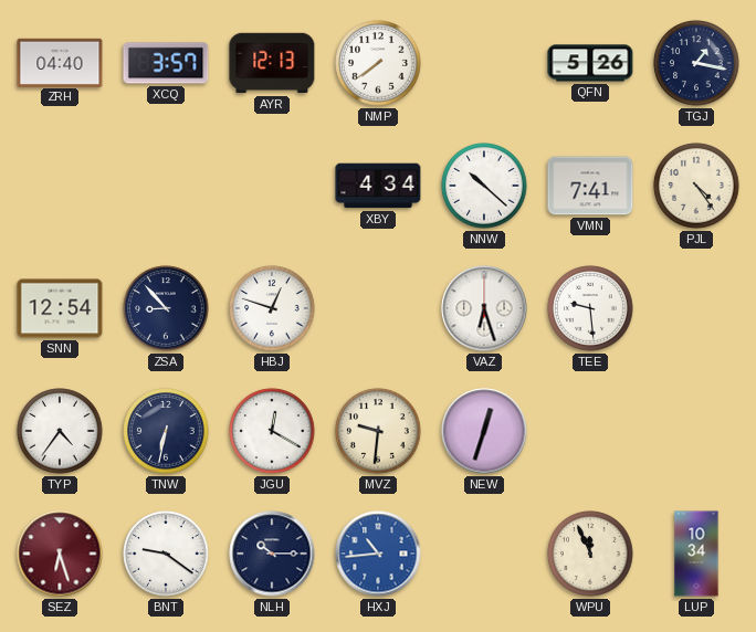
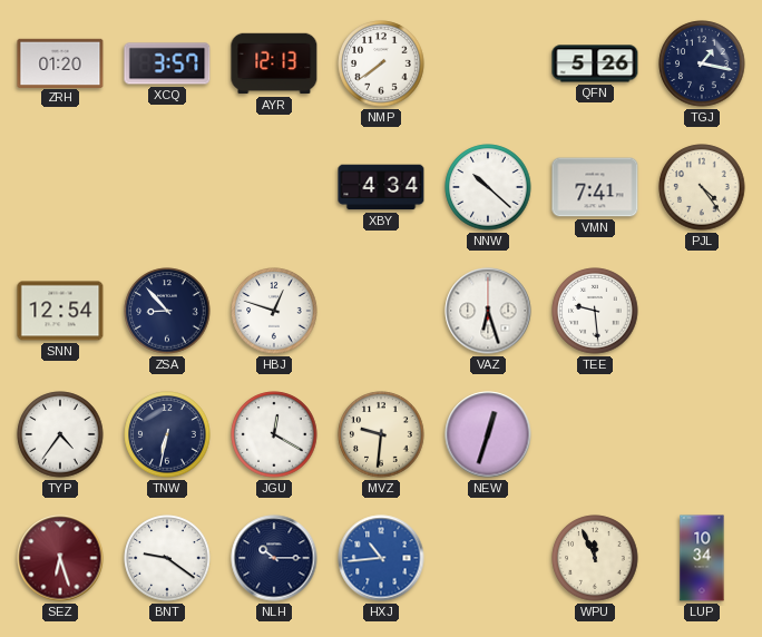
ZRH: 04:40 -> 01:20 (60, 62)
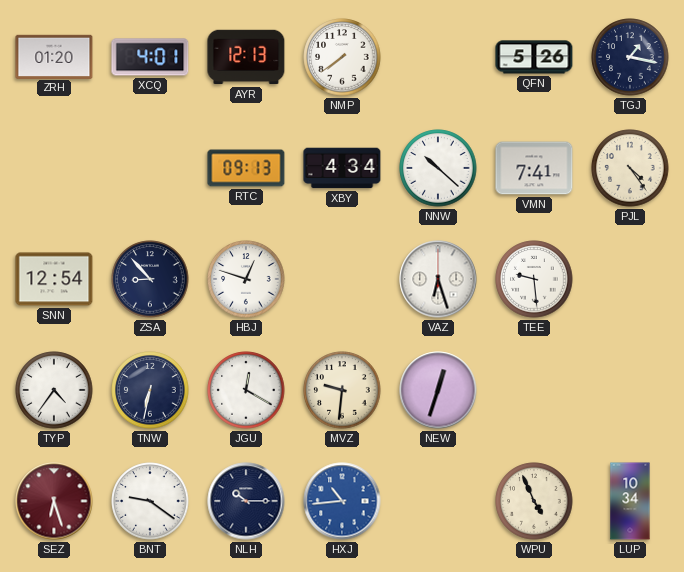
XCQ: 3:57 -> 4:01 (150, 57)
RTC: none -> 09:13 (246, 168)
WPU: 11:56 -> 4:56 (534, 501)
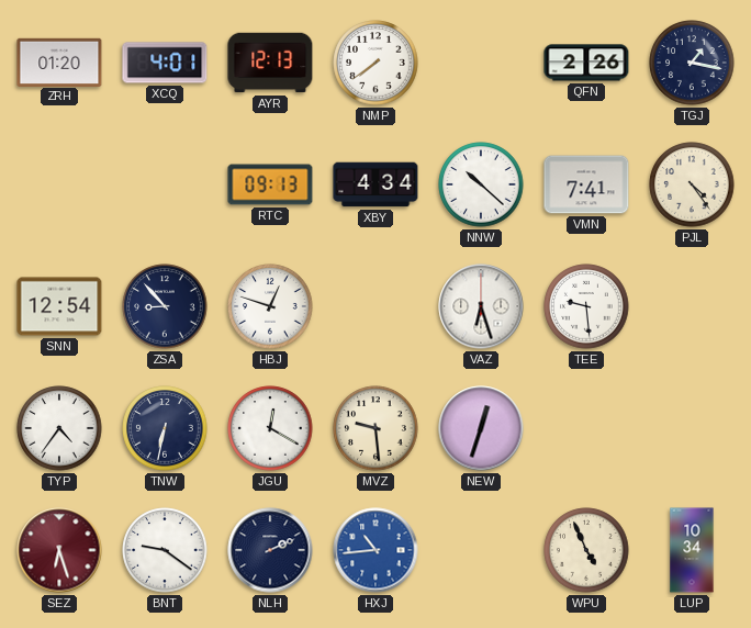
QFN: 5:26 -> 2:26 (586, 63)
MVZ: 9:31 -> 9:29 (375, 428)
NLH: 10:15 -> 2:11 (270, 550)
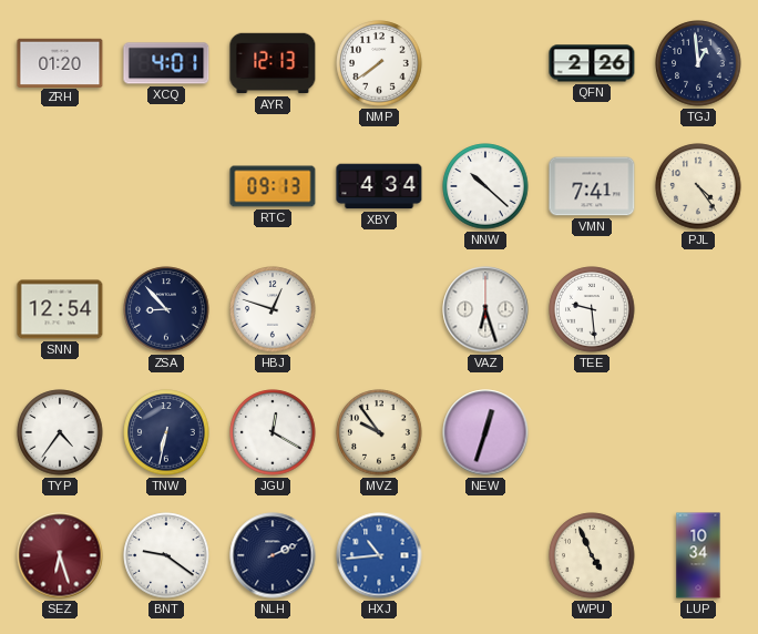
TGJ: 1:17 -> 12:59 (698, 63)
MVZ: 9:29 -> 9:54 (379, 432)
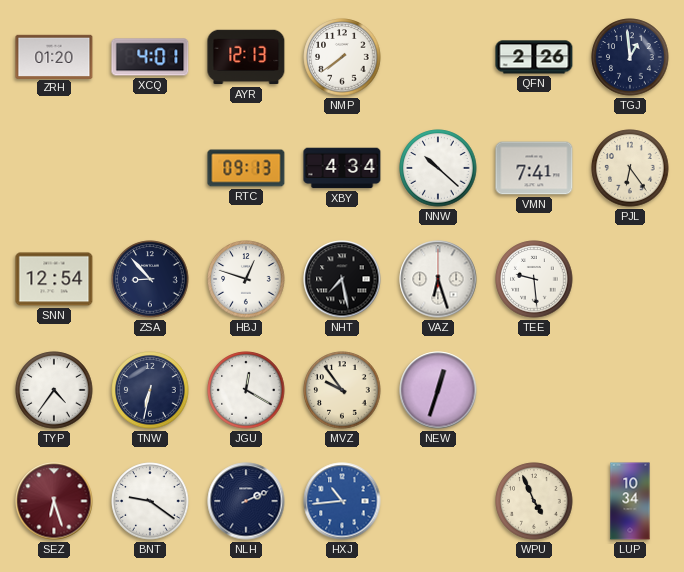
PJL: 4:24 -> 6:24 (630, 168)
NHT: none -> 7:28 (342, 279)
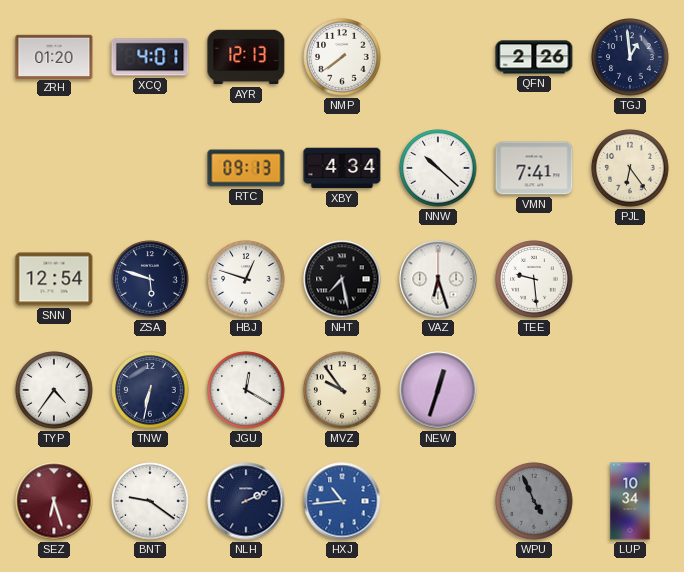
ZSA: 8:53 -> 5:48 (150, 279)
WPU dial: cream -> grey (534, 501)
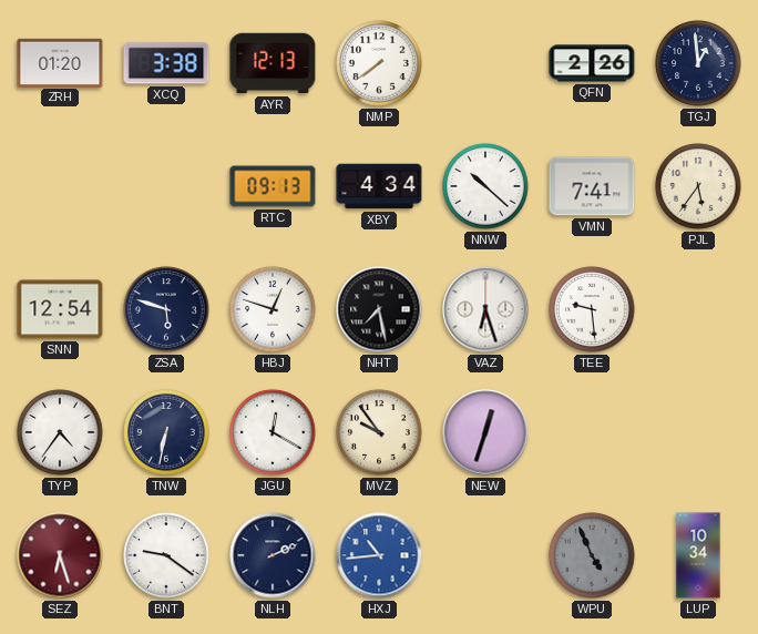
XCQ: 4:01 -> 3:38 (166, 63)
PJL: 6:24 -> 5:36 (698, 186)
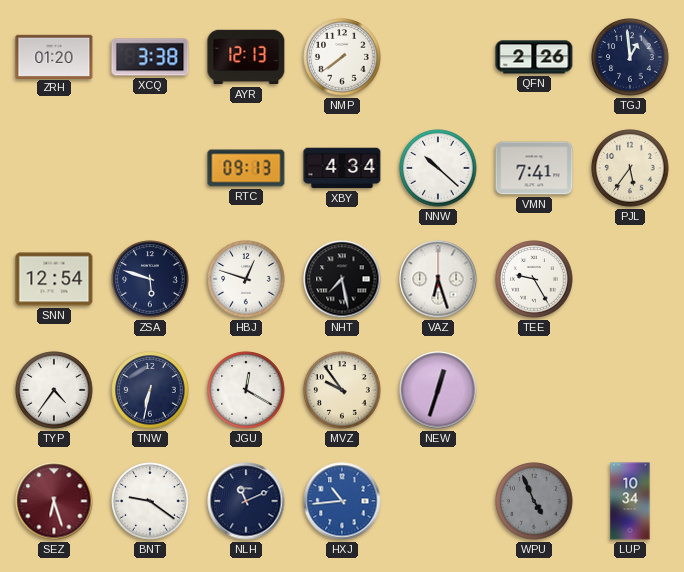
TEE: 9:29 -> 9:25 (534, 279)
NLH: 2:11 -> 11:11 (246, 501)
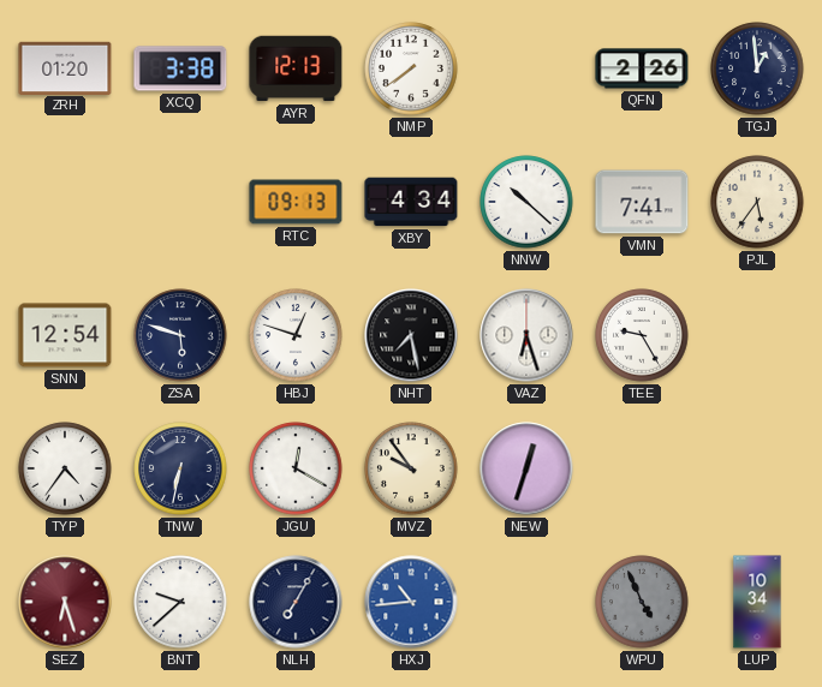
BNT: 9:21 -> 9:38 (180, 602)
NLH: 11:11 -> 7:05 (296, 602)
